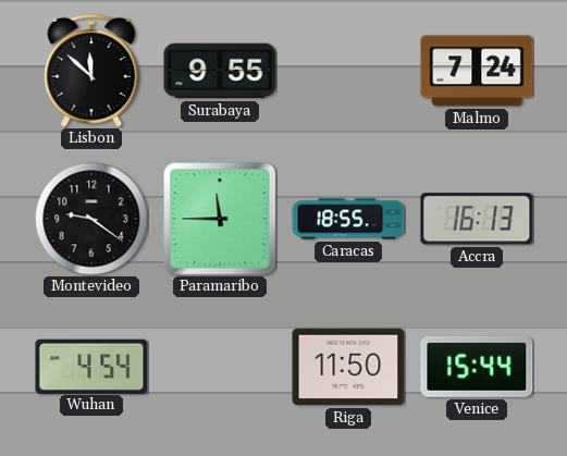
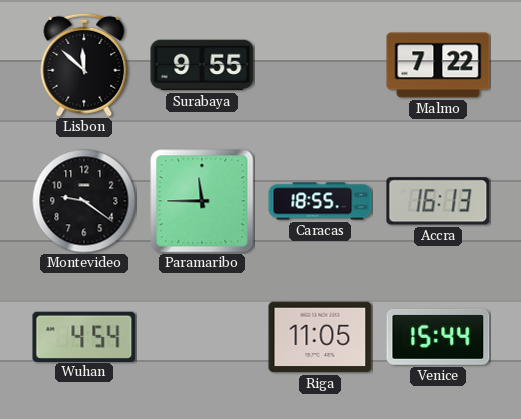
Malmo: 7:24 -> 7:22 (438, 65)
Riga: 11:50 -> 11:05 (320, 337)
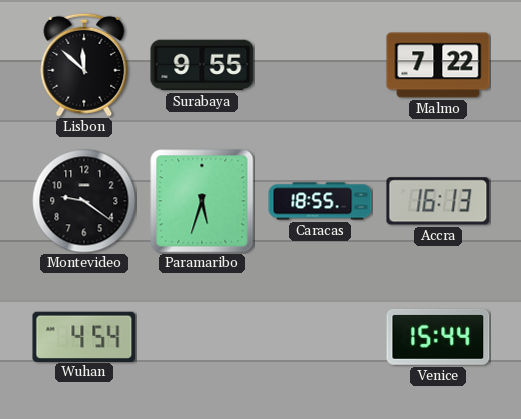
Paramaribo: 11:45 -> 5:33 (202, 201)
Riga: 11:05 -> none (320, 337)
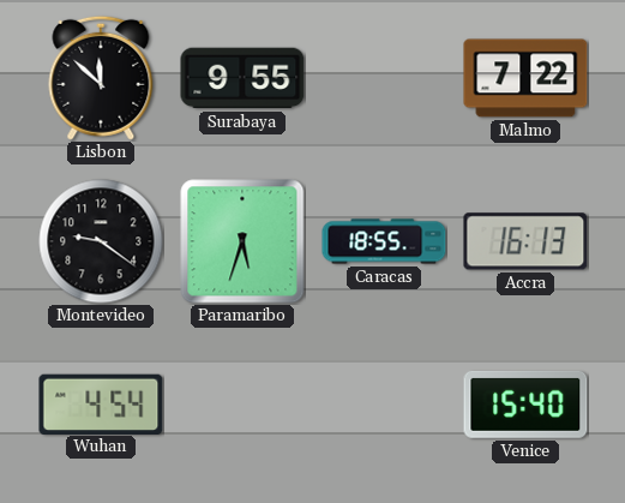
Venice: 15:44 -> 15:40 (525, 405)
